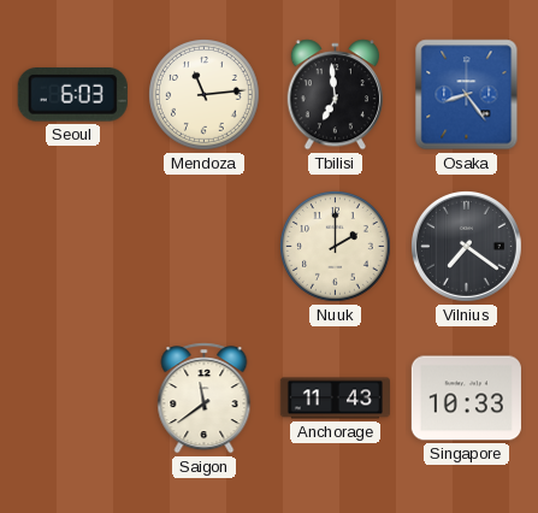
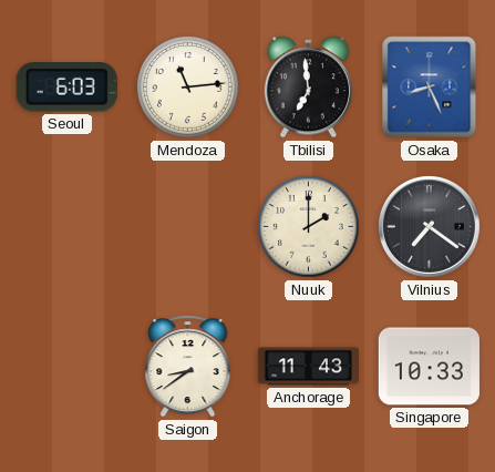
Osaka: 8:24 -> 8:26 (430, 88)
Saigon: 11:39 -> 8:39 (188, 367)
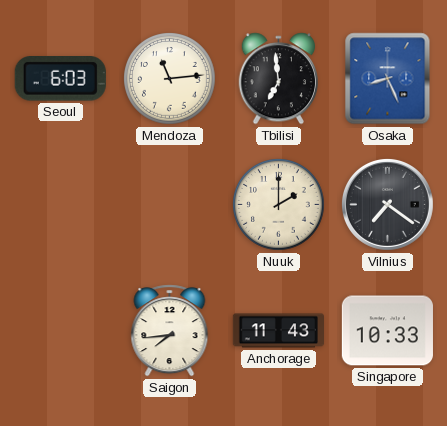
Saigon: 8:39 -> 7:44 (170, 331)
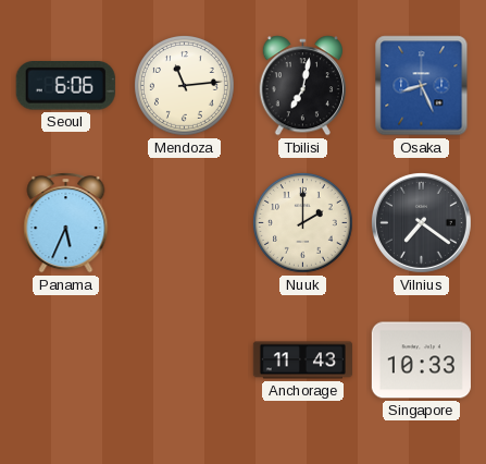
Seoul: 6:03 -> 6:06 (65, 86)
Tbilisi: 6:59 -> 7:02 (302, 86)
Panama: none -> 5:34 (66, 223)
Saigon: 7:44 -> none (170, 331)
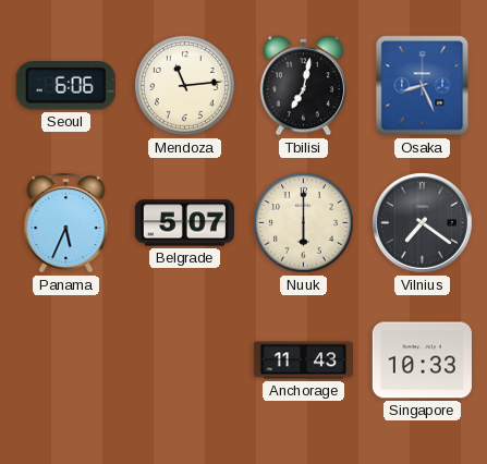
Belgrade: none -> 5:07 (184, 223)
Nuuk: 2:00 -> 6:00 (304, 223)
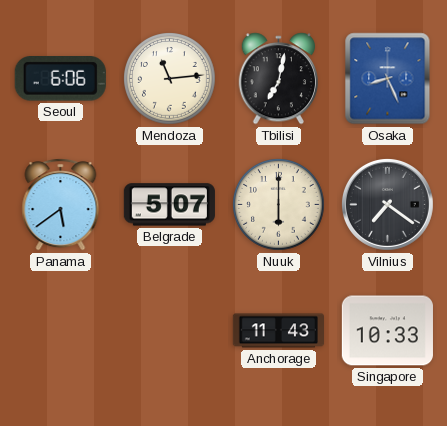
Panama: 5:34 -> 5:39 (61, 205)
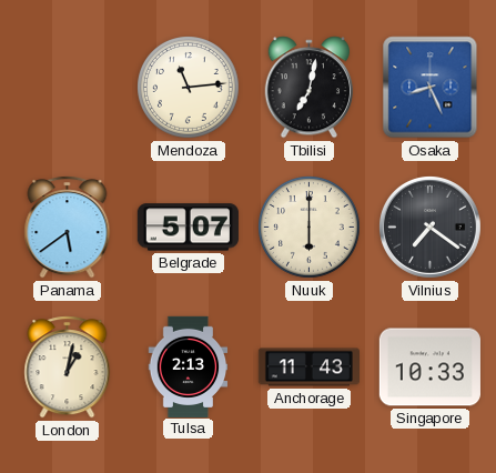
Seoul: 6:06 -> none (60, 79)
London: none -> 1:02 (68, 368)
Tulsa: none -> 2:13 (189, 366)
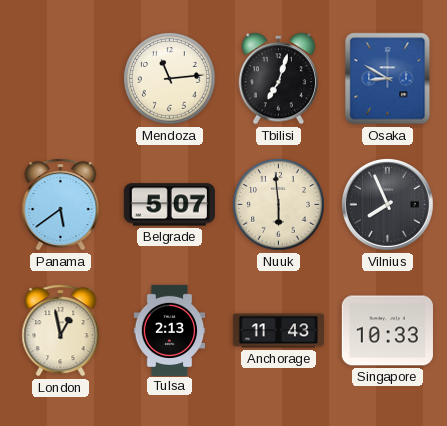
Tbilisi: 7:02 -> 7:03 (278, 79)
Osaka: 8:26 -> 8:50 (388, 79)
Nuuk: 6:00 -> 5:59 (279, 205)
Vilnius: 7:21 -> 7:56 (387, 204)
London: 1:02 -> 12:58 (61, 331)
